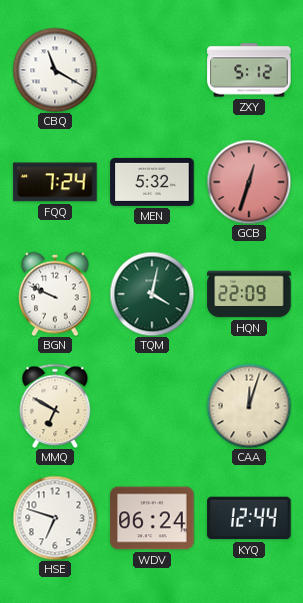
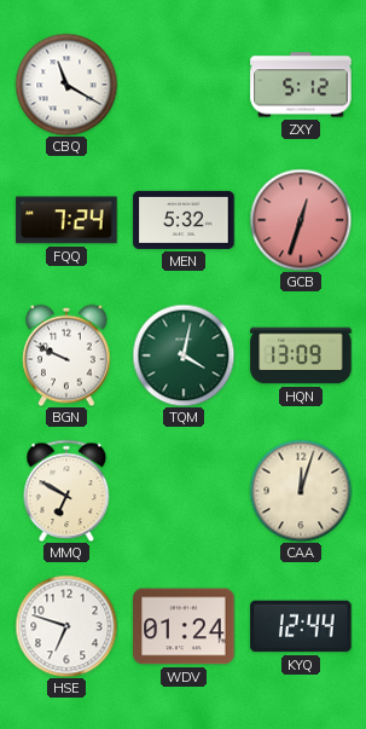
HQN: 22:09 -> 13:09 (301, 355)
WDV: 06:24 -> 01:24 (184, 626)
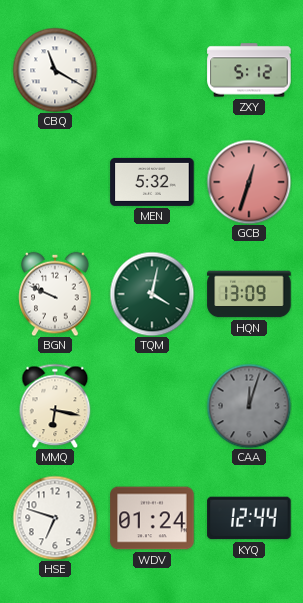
FQQ: 7:24 -> none (66, 220)
MMQ: 6:50 -> 6:17 (55, 406)
CAA dial: cream -> grey (249, 406)
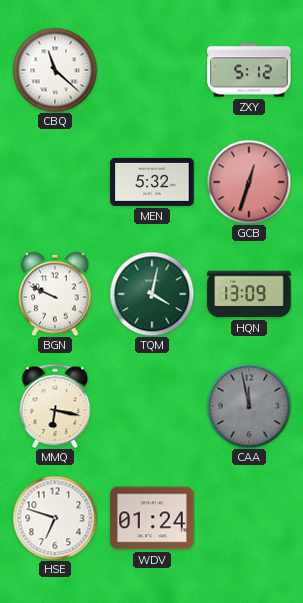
CBQ: 11:20 -> 11:22 (55, 70)
CAA: 12:03 -> 11:58 (249, 406)
KYQ: 12:44 -> none (249, 518)
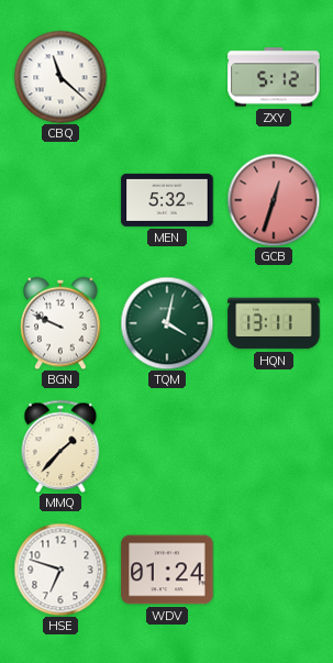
HQN: 13:09 -> 13:11 (274, 323)
MMQ: 6:17 -> 1:37 (60, 446)
CAA: 11:58 -> none (249, 406)
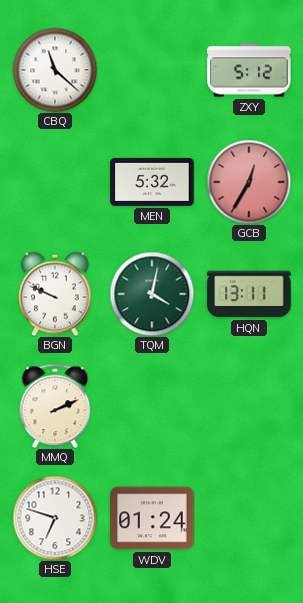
GCB: 12:33 -> 12:35 (249, 182)
MMQ: 1:37 -> 2:11 (55, 406)
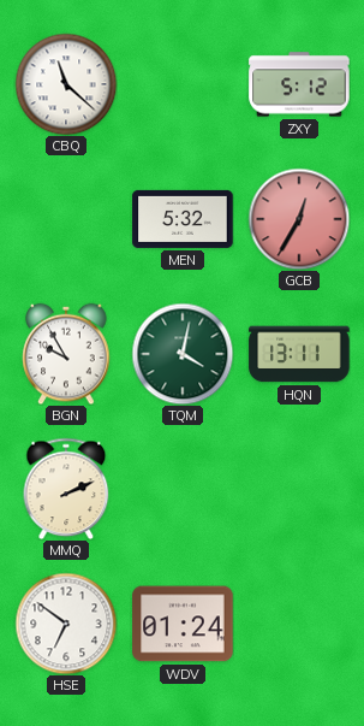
BGN: 9:49 -> 9:55 (66, 354)
HSE: 6:48 -> 6:51 (66, 624)
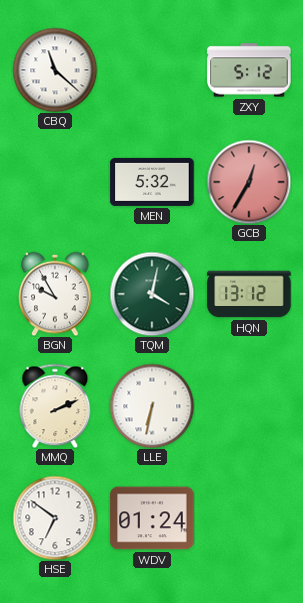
HQN: 13:11 -> 13:12 (249, 294)
LLE: none -> 6:32 (152, 406)
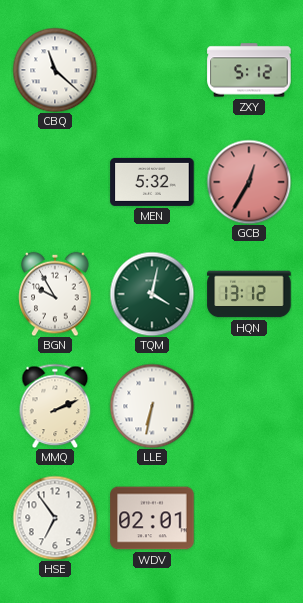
HSE: 6:51 -> 6:54 (55, 518)
WDV: 01:24 -> 02:01 (152, 518)
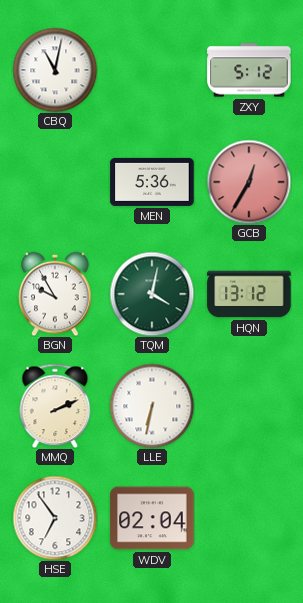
CBQ: 11:22 -> 11:02 (55, 70)
MEN: 5:32 -> 5:36 (152, 182)
WDV: 02:01 -> 02:04 (152, 518)
